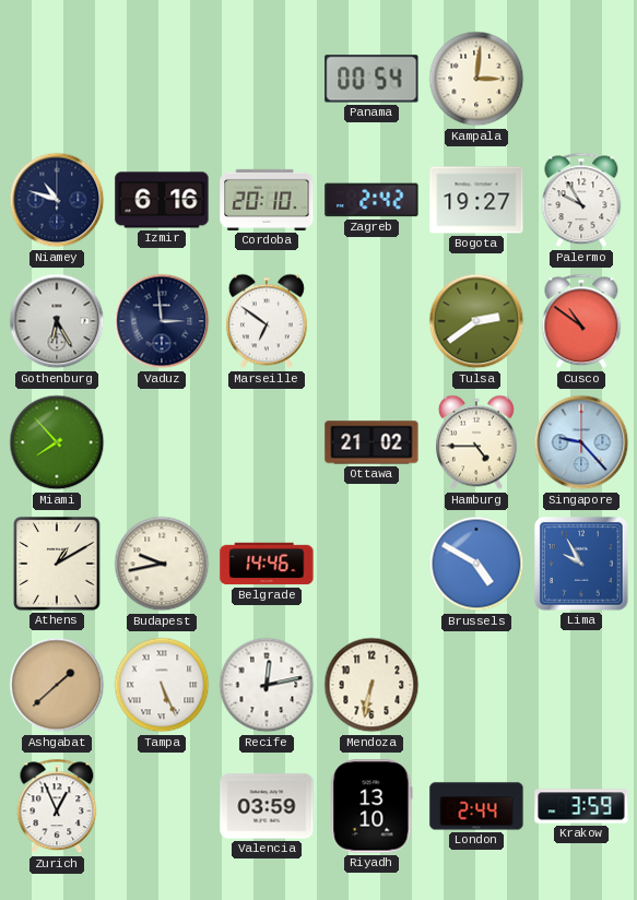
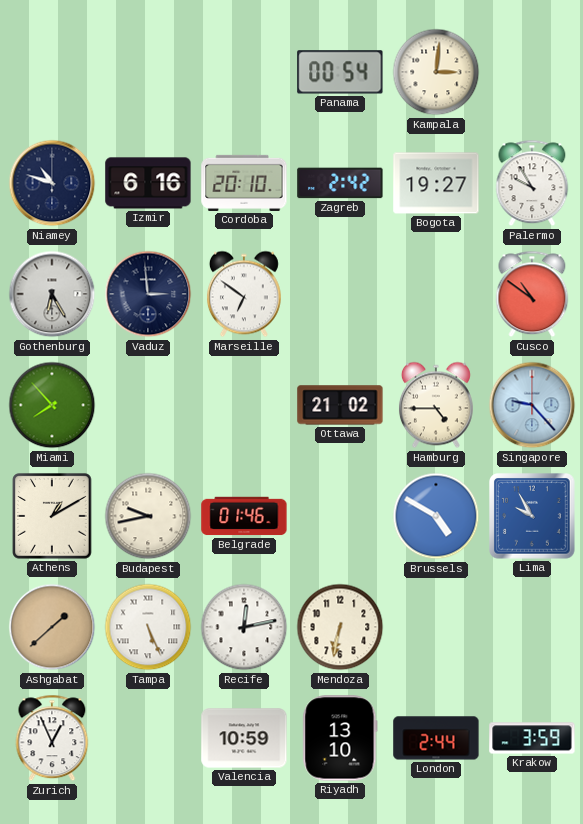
Tulsa: 2:39 -> none (476, 321)
Belgrade: 14:46 -> 01:46 (244, 516)
Valencia: 03:59 -> 10:59 (244, 738)
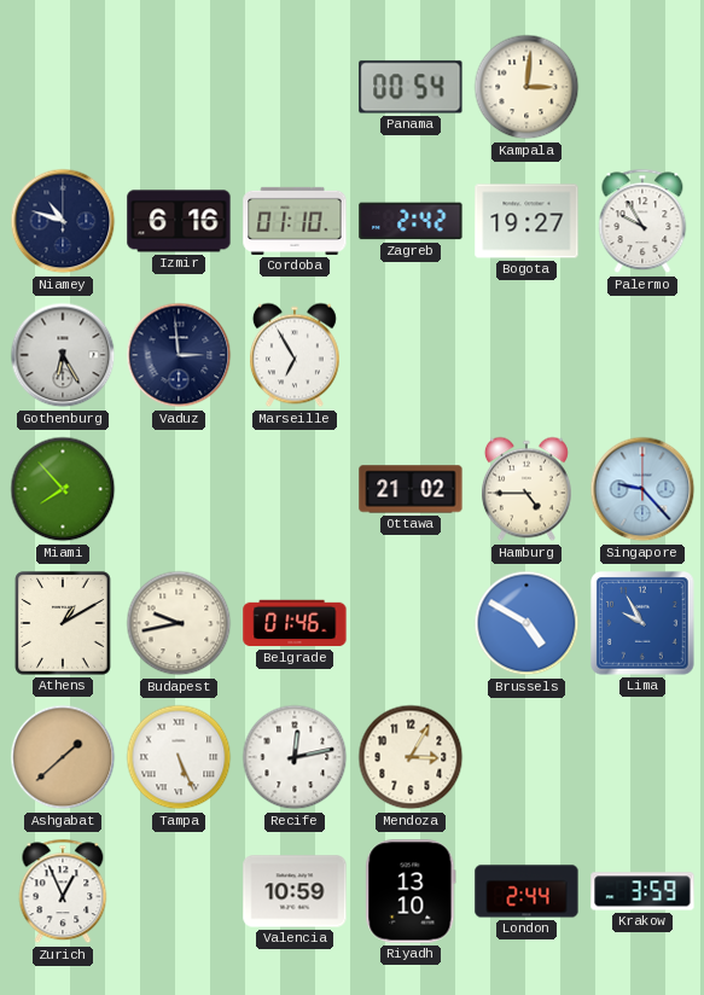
Cordoba: 20:10 -> 01:10 (295, 221)
Marseille: 6:51 -> 6:55 (295, 355)
Cusco: 10:51 -> none (532, 294)
Mendoza: 6:32 -> 3:05 (411, 757)
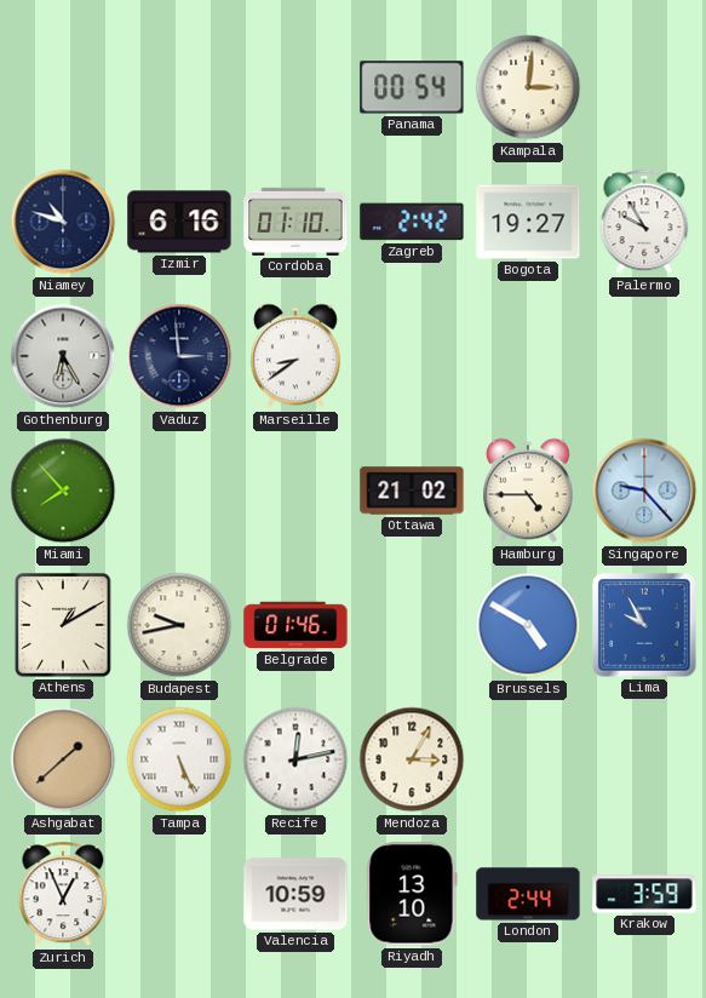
Marseille: 6:55 -> 8:39 (295, 356)
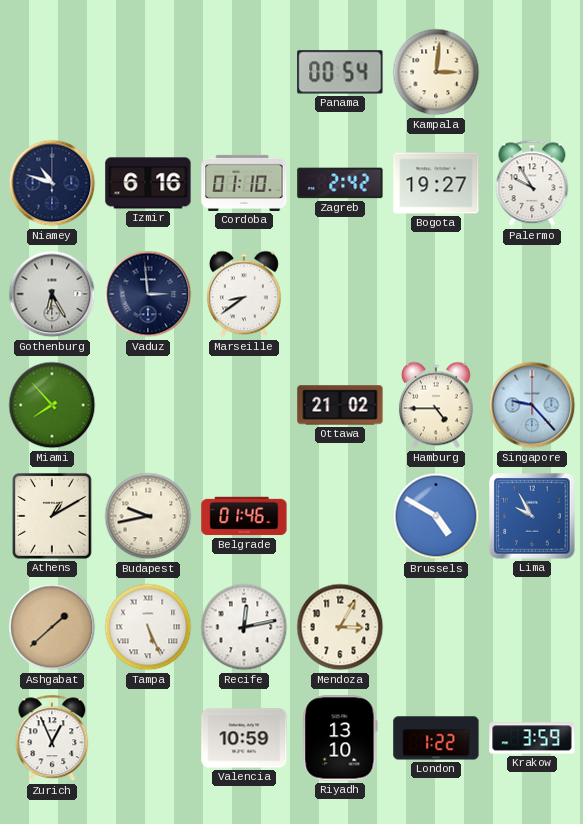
London: 2:44 -> 1:22 (436, 738)
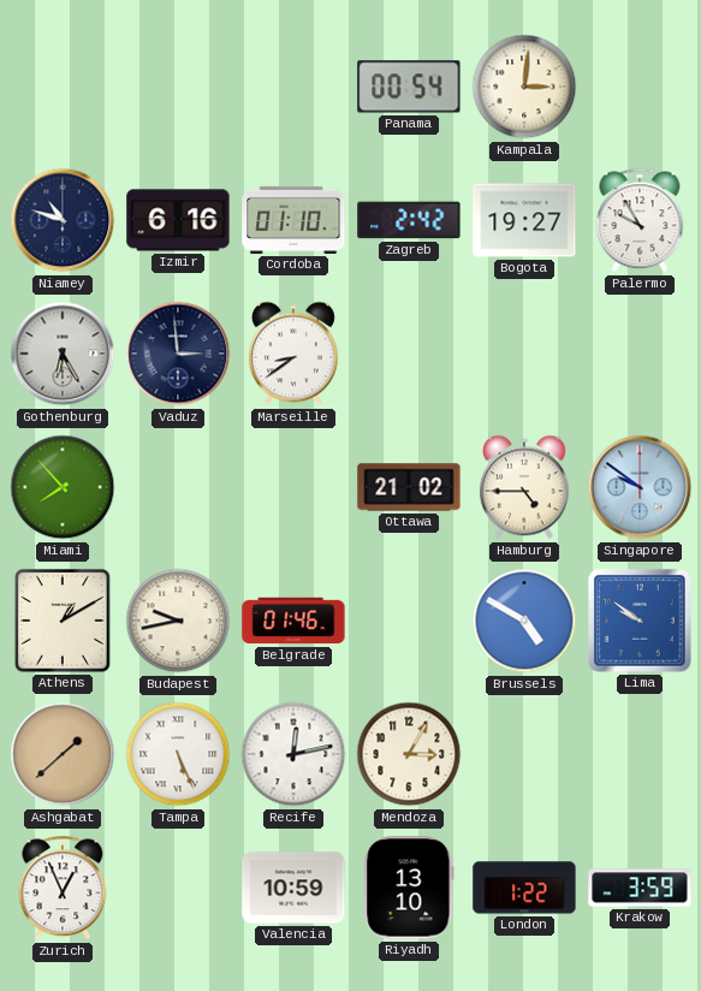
Singapore: 9:23 -> 9:51 (640, 487)
Lima: 9:55 -> 9:51 (640, 621)
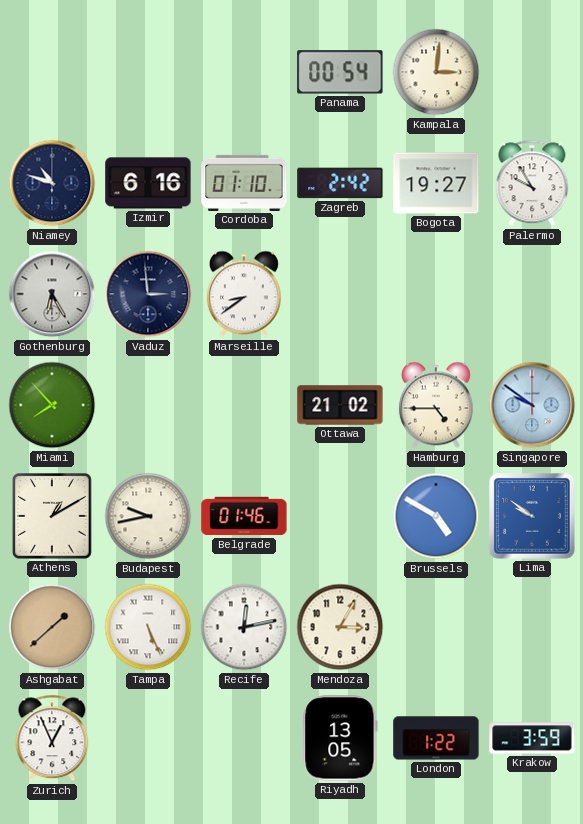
Valencia: 10:59 -> none (293, 888)
Riyadh: 13:10 -> 13:05 (340, 738)
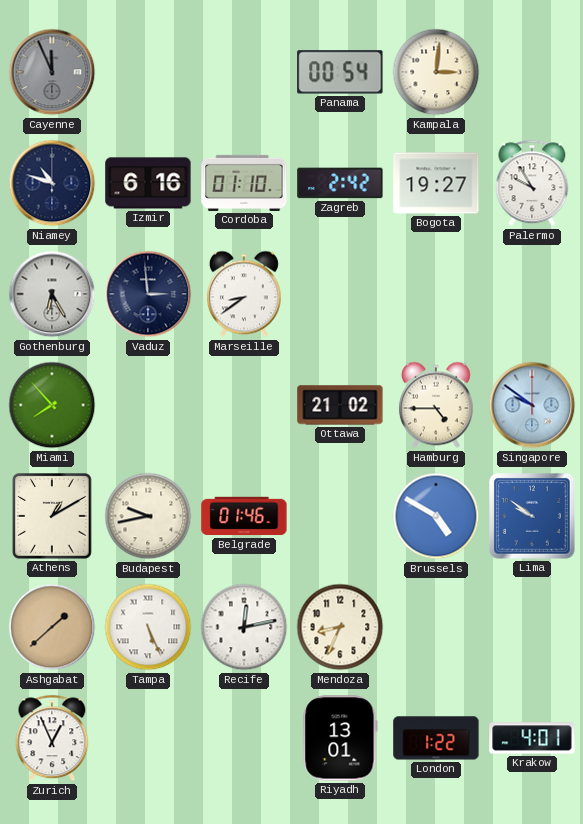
Cayenne: none -> 11:56 (52, 72)
Mendoza: 3:05 -> 8:34 (340, 627)
Riyadh: 13:05 -> 13:01 (340, 738)
Krakow: 3:59 -> 4:01 (532, 738)
